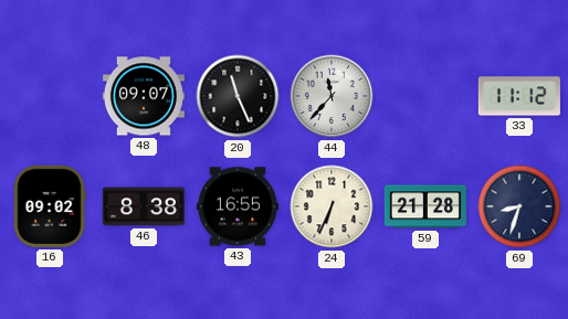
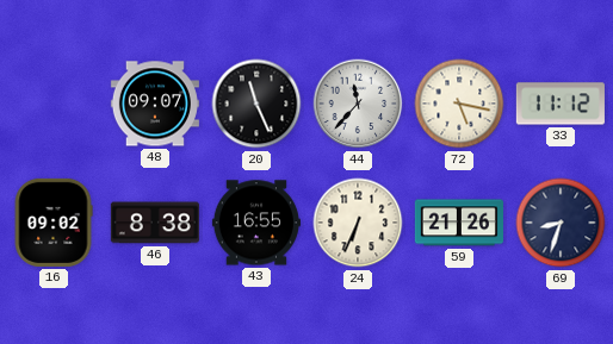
72: none -> 5:17 (459, 104)
59: 21:28 -> 21:26 (459, 223)
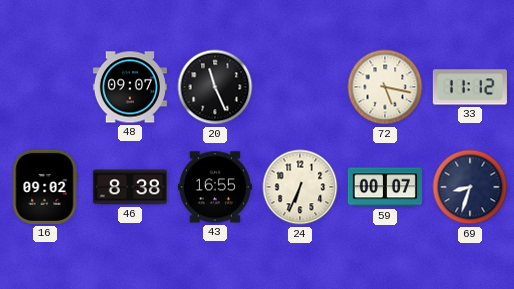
44: 11:37 -> none (358, 104)
59: 21:26 -> 00:07 (385, 187)
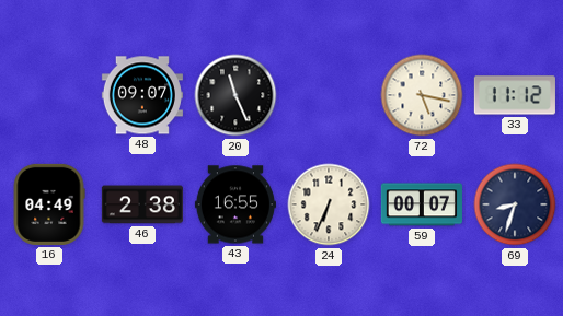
16: 09:02 -> 04:49 (49, 204)
46: 8:38 -> 2:38 (142, 204)
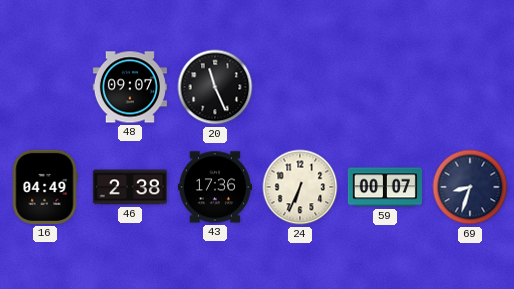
72: 5:17 -> none (422, 95)
33: 11:12 -> none (515, 95)
43: 16:55 -> 17:36 (215, 187)
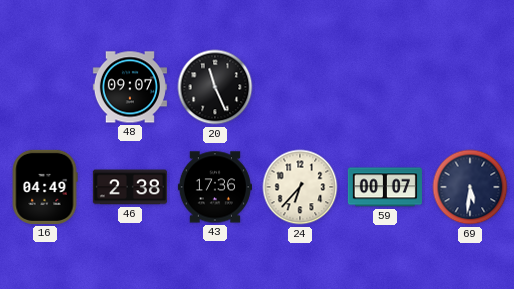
24: 6:34 -> 6:37 (300, 187)
69: 8:33 -> 5:31 (470, 187)
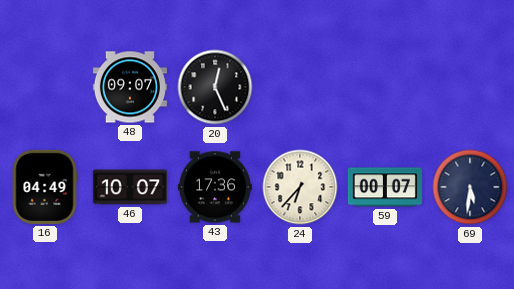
20: 11:26 -> 12:26 (215, 87)
46: 2:38 -> 10:07 (130, 187)
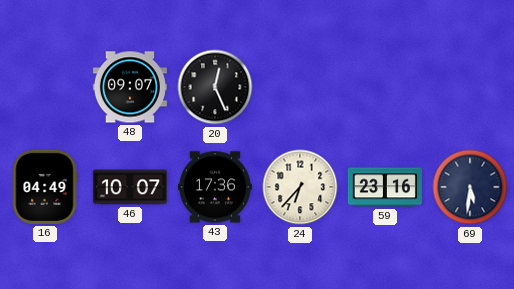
59: 00:07 -> 23:16 (385, 187)
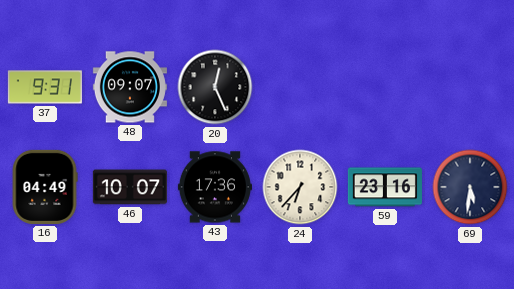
37: none -> 9:31 (45, 87)
